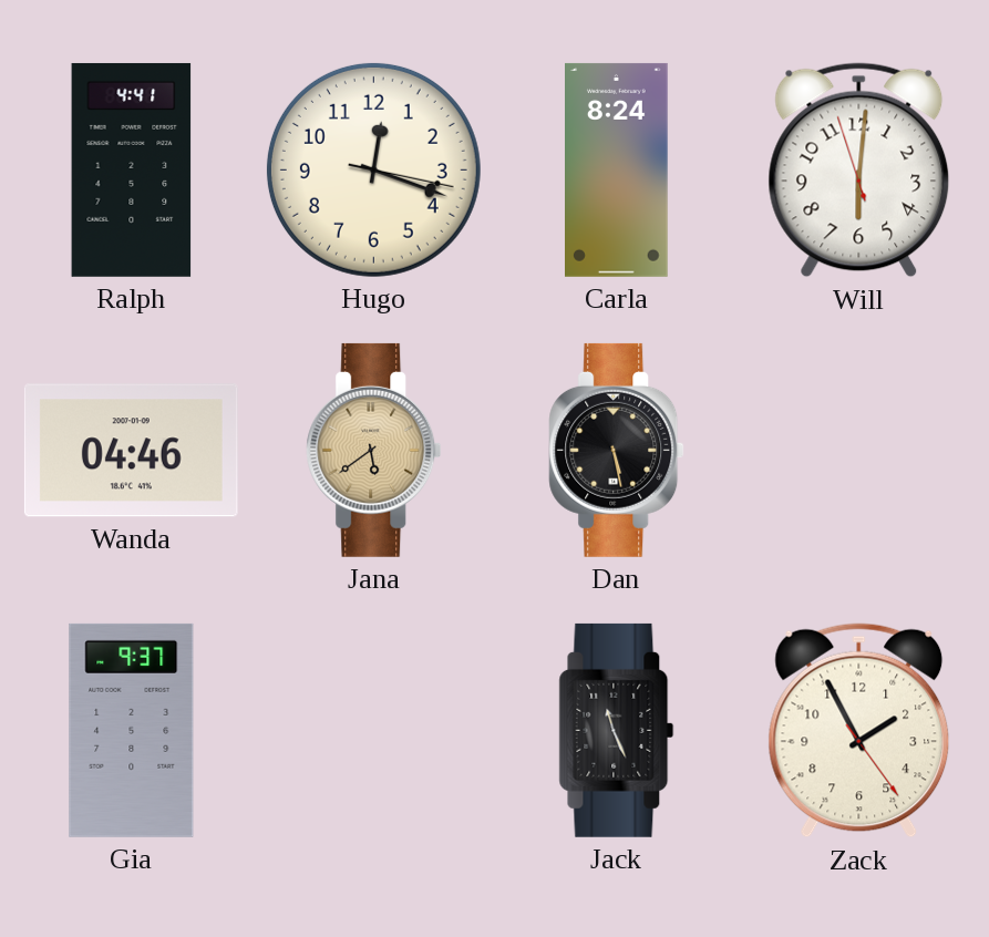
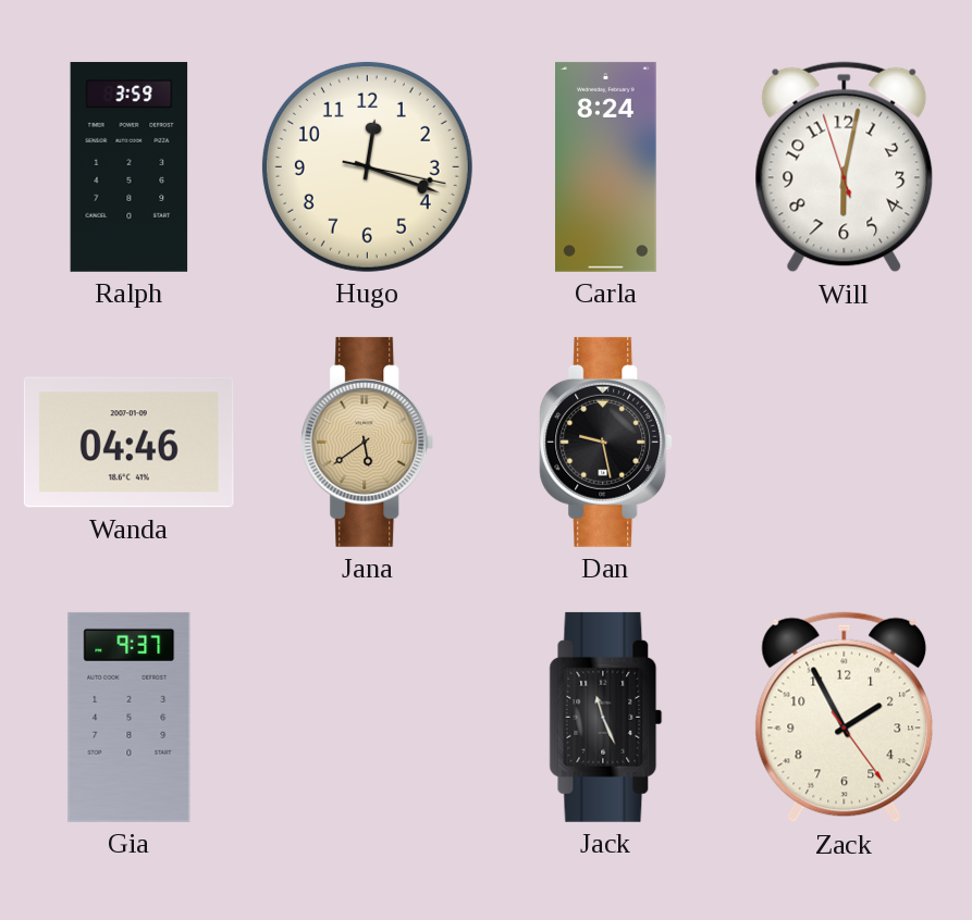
Ralph: 4:41 -> 3:59 (130, 166)
Will: 6:00 -> 6:01 (845, 167)
Dan: 5:28 -> 9:28 (606, 442)
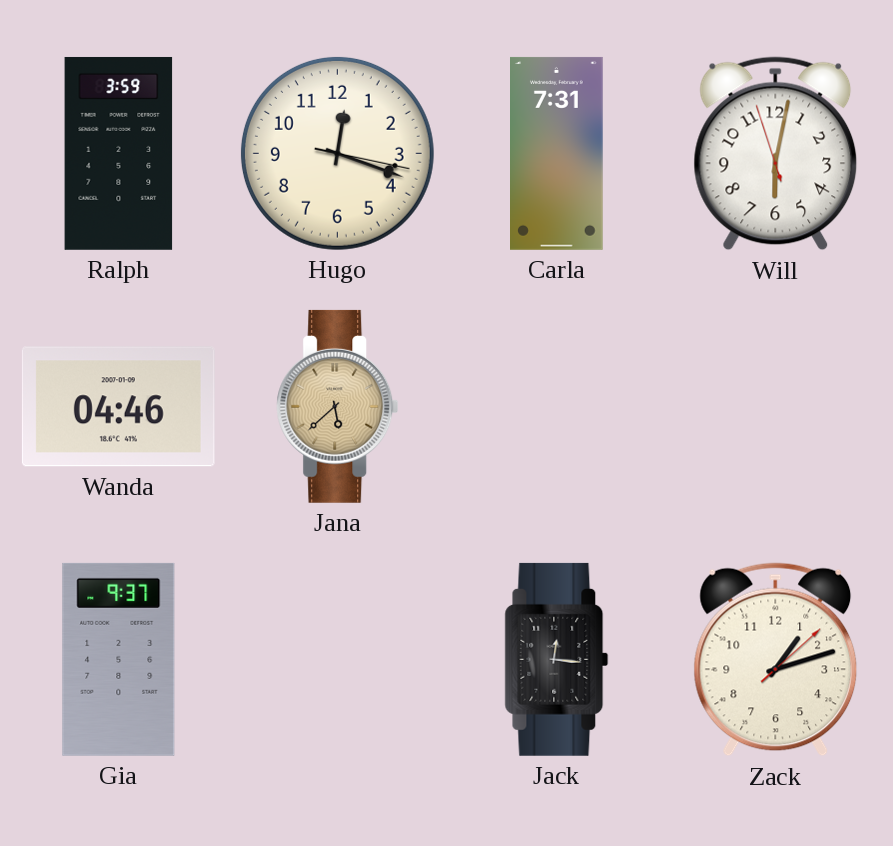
Carla: 8:24 -> 7:31 (557, 153)
Jana: 5:39 -> 5:38 (338, 406)
Dan: 9:28 -> none (606, 442)
Jack: 11:26 -> 12:16 (557, 659)
Zack: 1:55 -> 1:12 (776, 660)
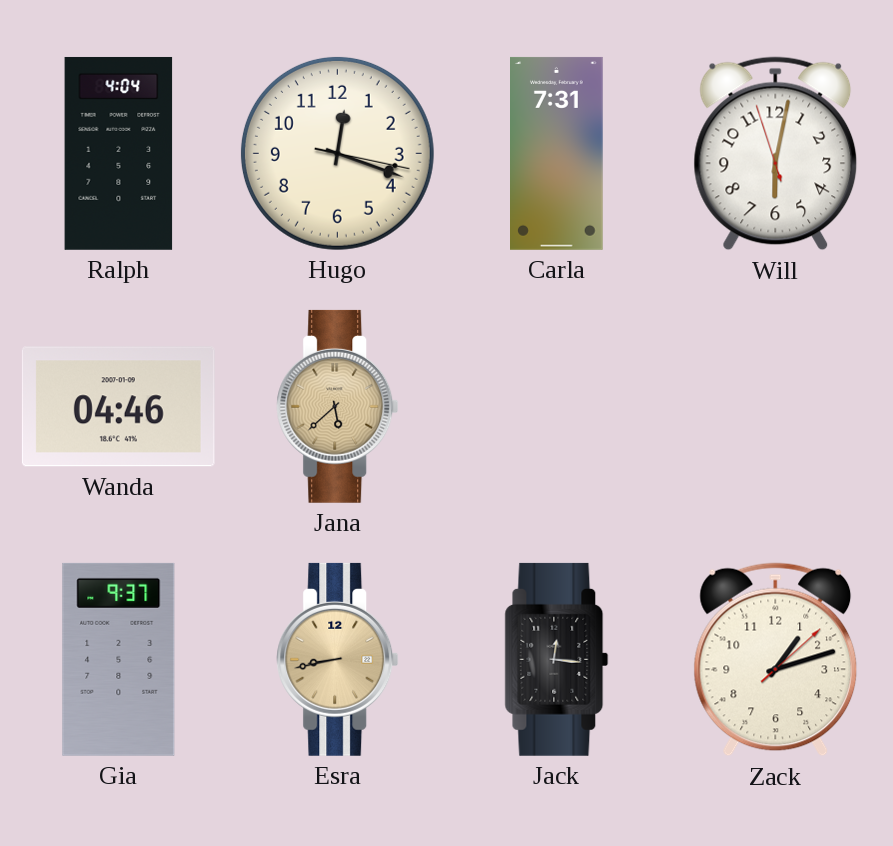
Ralph: 3:59 -> 4:04 (119, 153)
Esra: none -> 8:43 (338, 659)
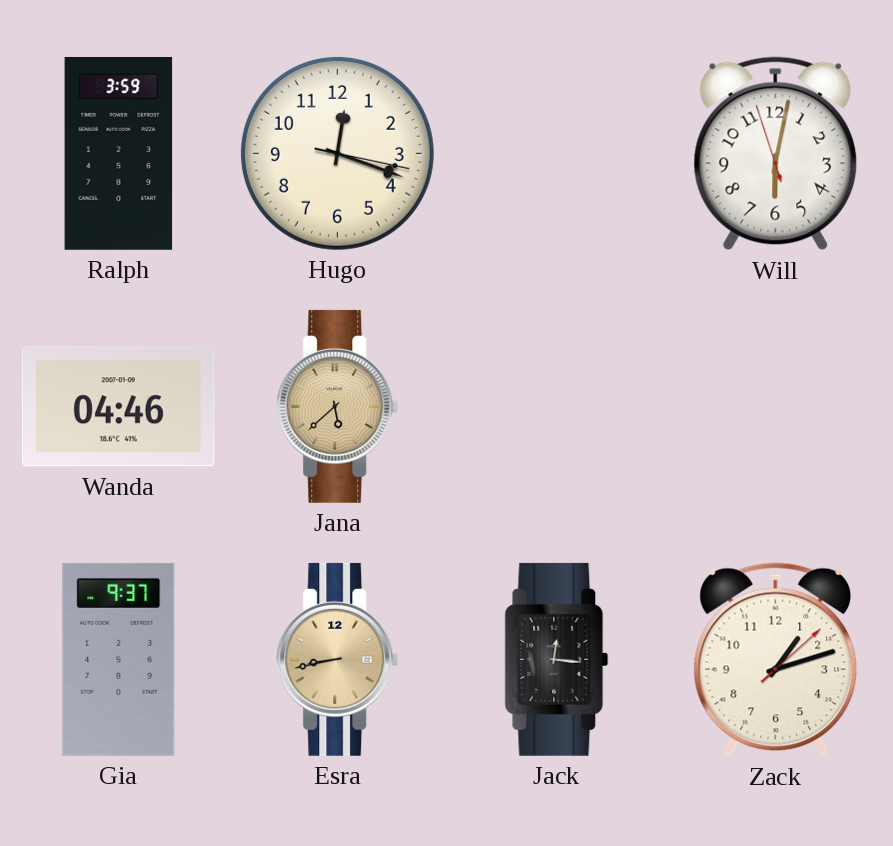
Ralph: 4:04 -> 3:59 (119, 153)
Carla: 7:31 -> none (557, 153)
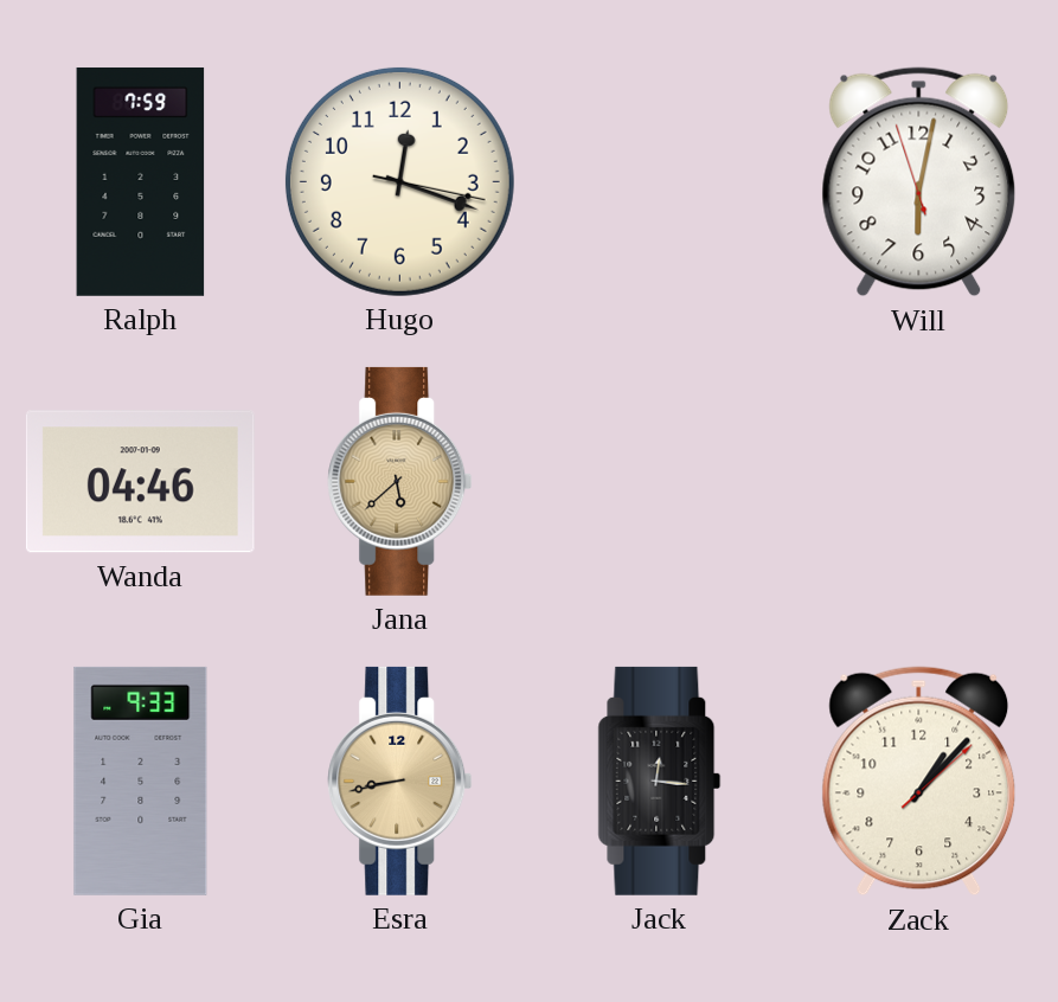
Ralph: 3:59 -> 7:59 (141, 181)
Gia: 9:37 -> 9:33 (141, 781)
Zack: 1:12 -> 1:07 (919, 782)
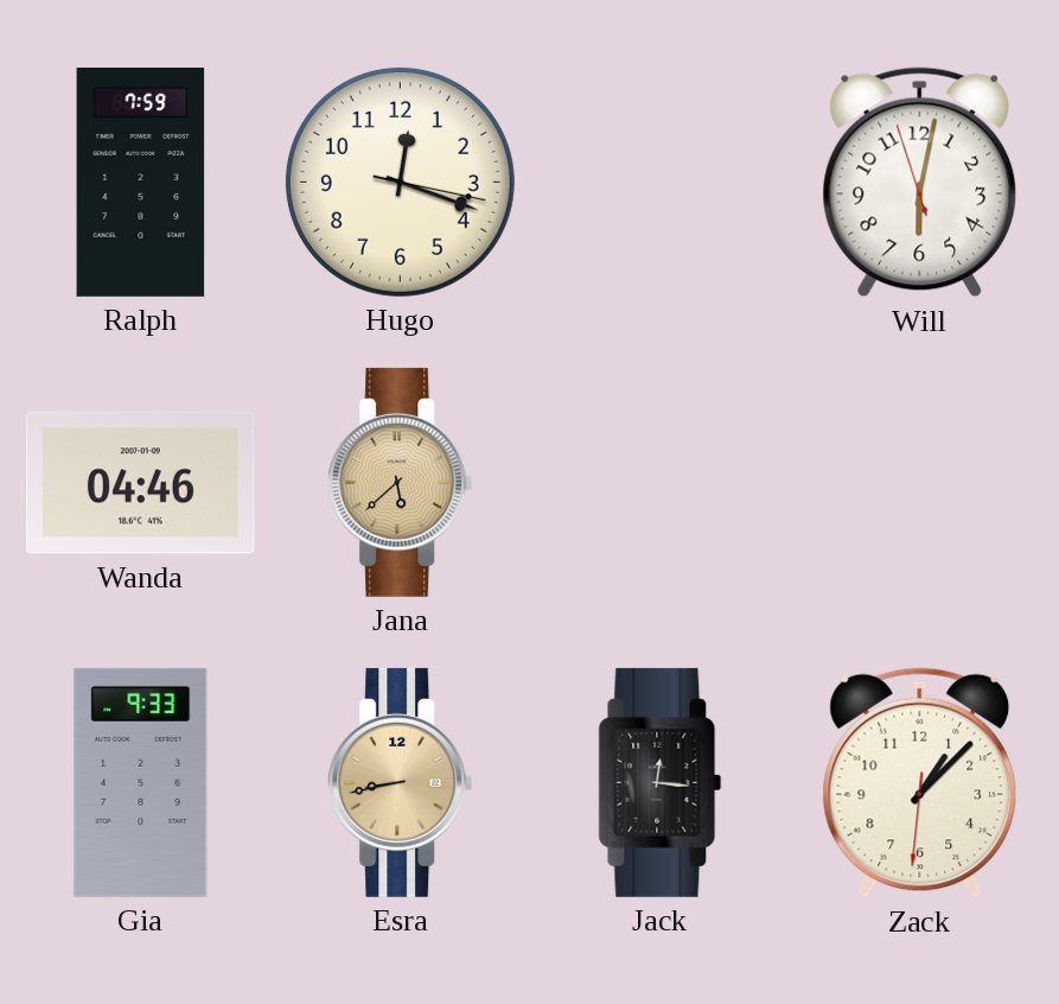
Zack: 1:07:08 -> 1:07:31 (920, 783)
